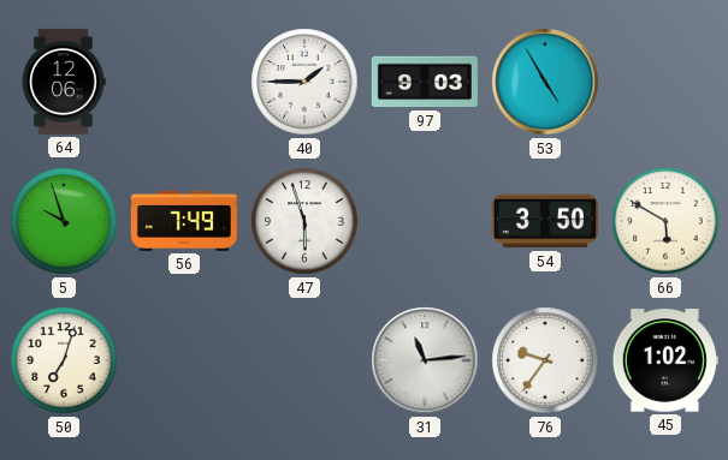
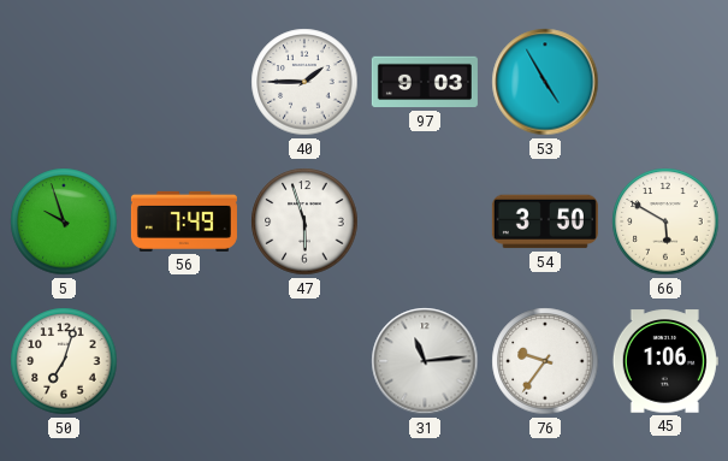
64: 12:06 -> none (64, 82)
45: 1:02 -> 1:06 (665, 361)
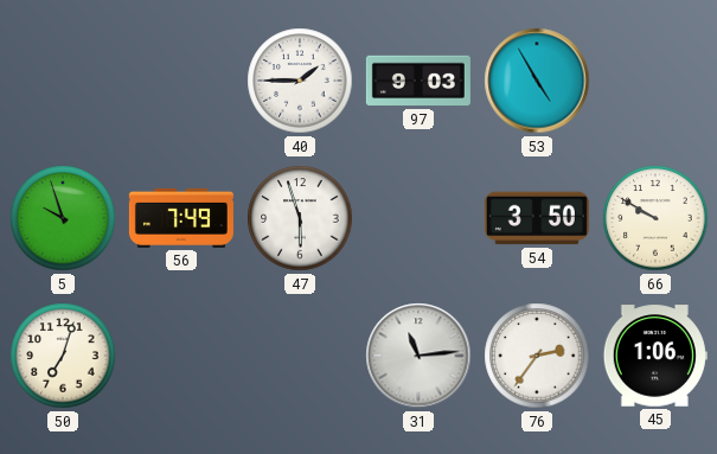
66: 5:50 -> 9:50 (655, 218)
76: 9:36 -> 2:36 (537, 356)
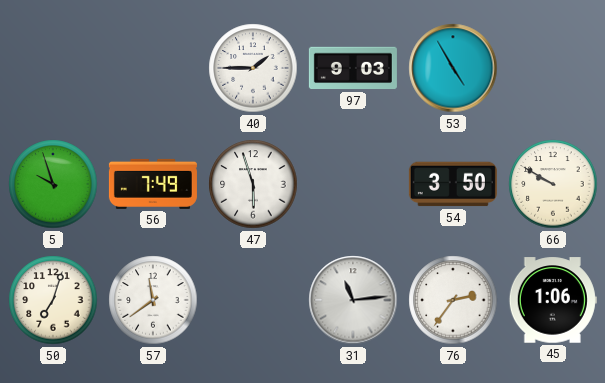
57: none -> 11:39 (153, 300)
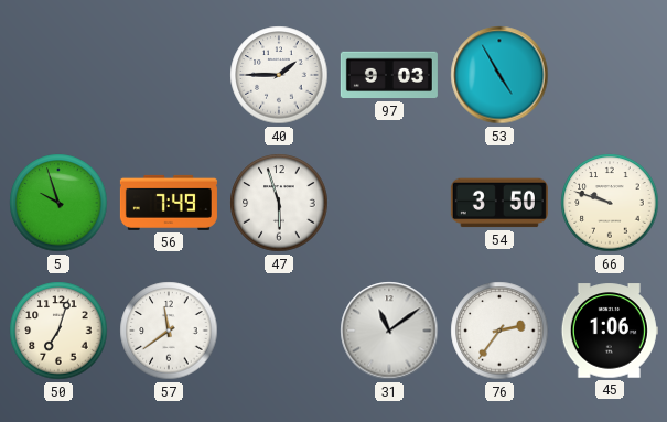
66: 9:50 -> 9:48 (610, 203)
31: 11:14 -> 11:09 (389, 331)
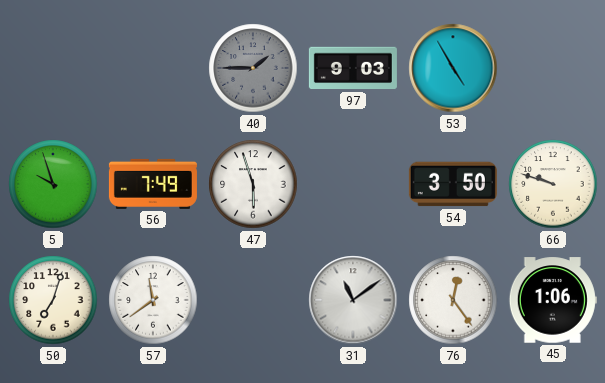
40 dial: white -> grey (253, 68)
76: 2:36 -> 12:24 (453, 300)
